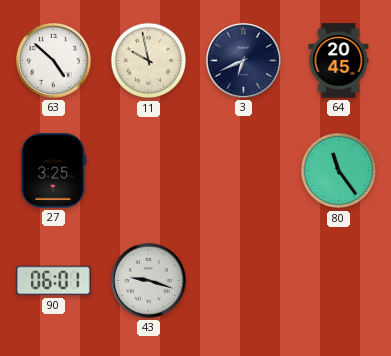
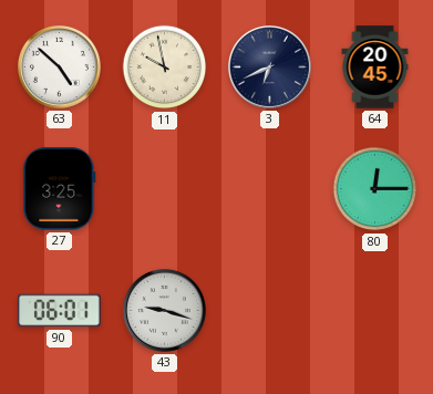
80: 11:24 -> 12:15 (375, 189)
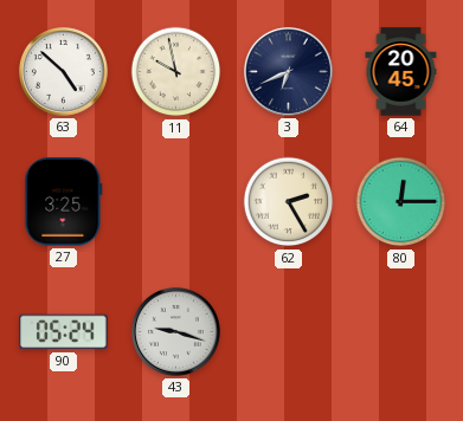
62: none -> 2:25 (289, 202)
90: 06:01 -> 05:24 (64, 332)
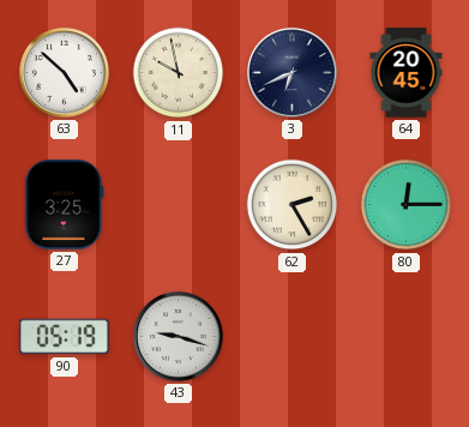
90: 05:24 -> 05:19 (65, 337)
